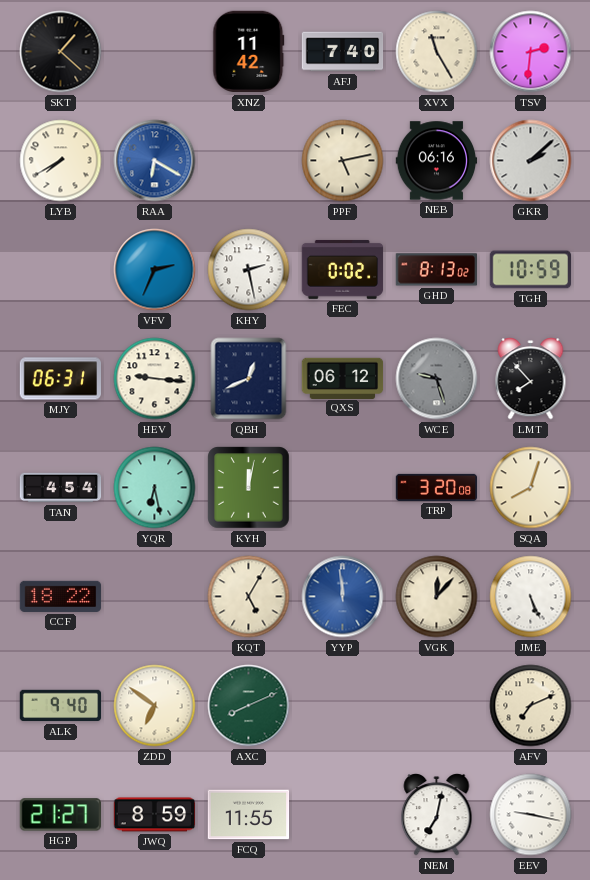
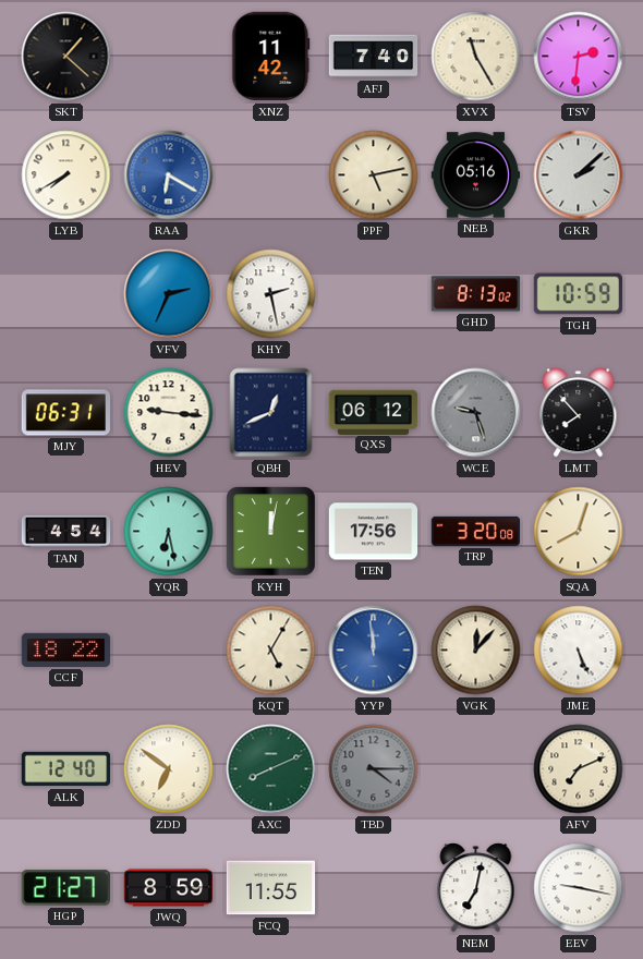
NEB: 06:16 -> 05:16 (476, 175)
FEC: 0:02 -> none (343, 269)
TEN: none -> 17:56 (374, 532)
ALK: 9:40 -> 12:40 (66, 769)
TBD: none -> 4:15 (374, 769)
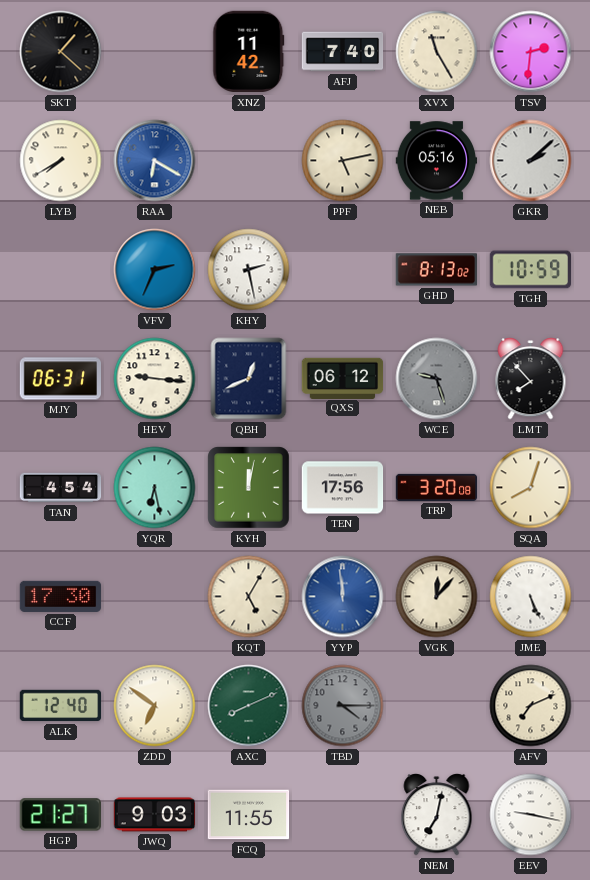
CCF: 18:22 -> 17:30 (61, 596)
JWQ: 8:59 -> 9:03 (155, 815)
